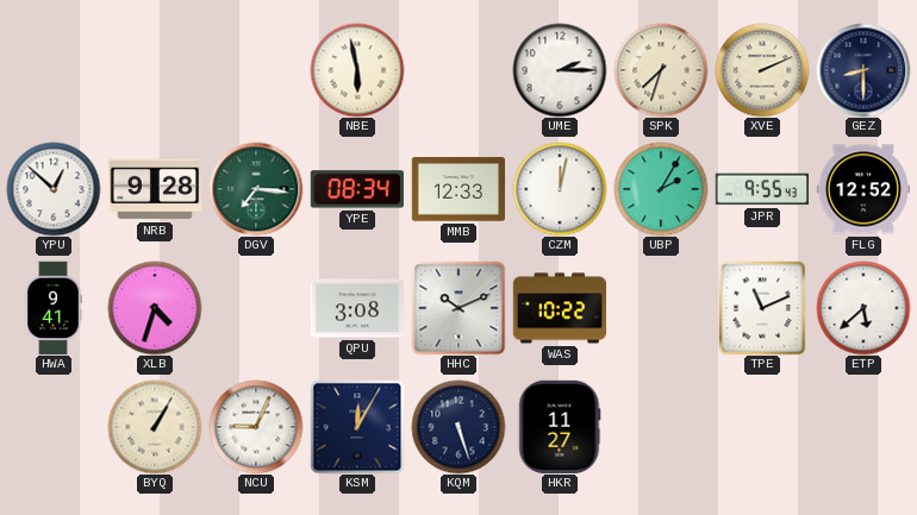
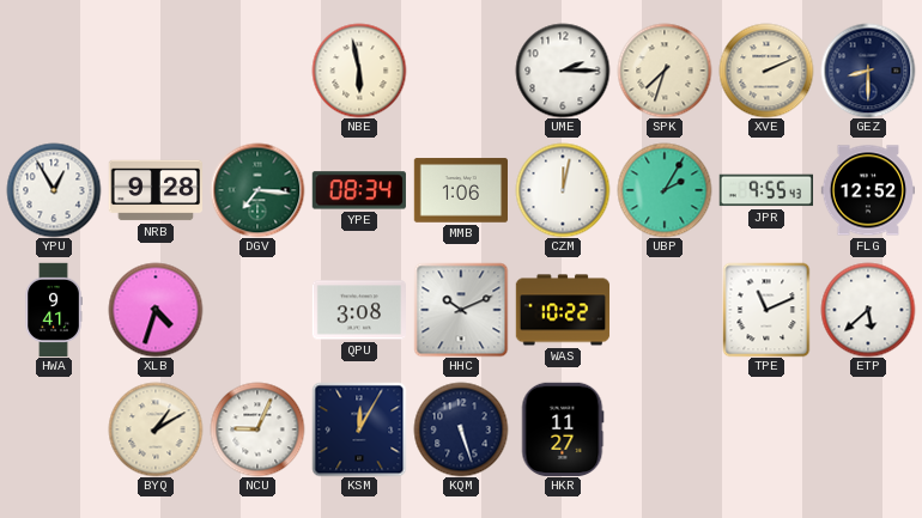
YPU: 12:52 -> 12:55 (54, 190)
MMB: 12:33 -> 1:06 (460, 190)
BYQ: 1:05 -> 1:10 (156, 429)
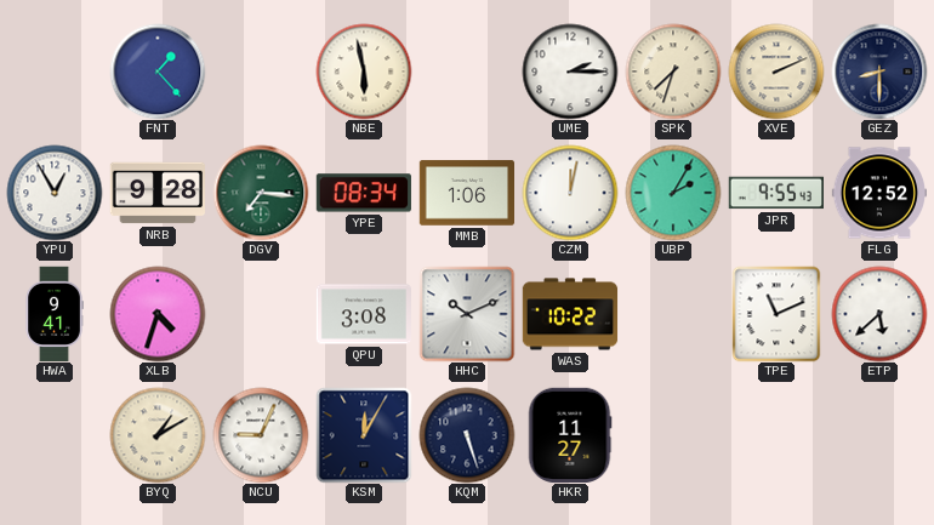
FNT: none -> 1:23 (158, 72)
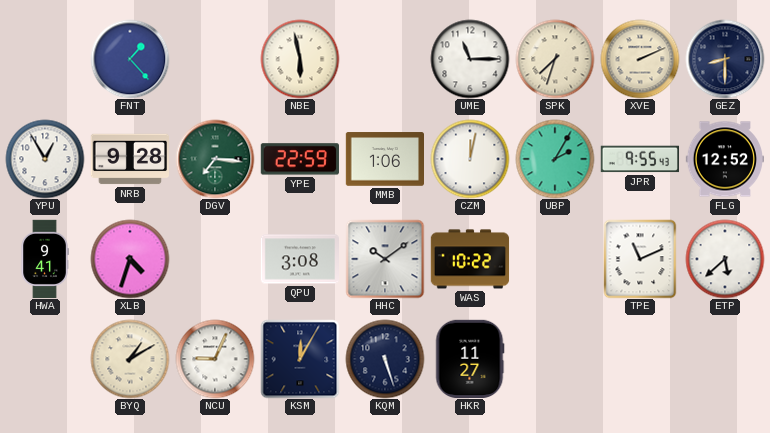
UME: 2:15 -> 11:15 (470, 59)
YPE: 08:34 -> 22:59 (300, 159)
HHC: 10:11 -> 10:09 (385, 259)
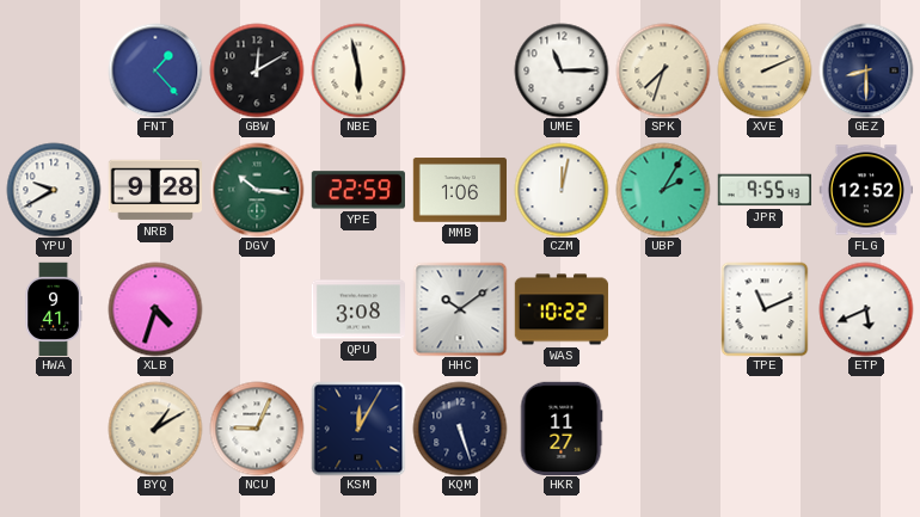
GBW: none -> 12:10 (257, 70)
YPU: 12:55 -> 9:40 (54, 190)
DGV: 7:16 -> 10:16 (257, 190)
ETP: 5:38 -> 5:41 (866, 309)
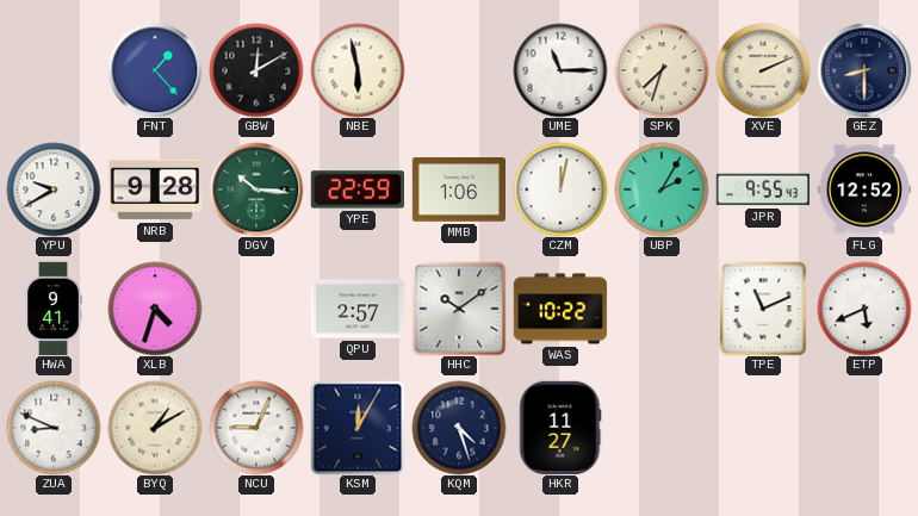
QPU: 3:08 -> 2:57 (358, 309)
ZUA: none -> 8:49 (54, 428)
KQM: 5:27 -> 4:27 (459, 428)
